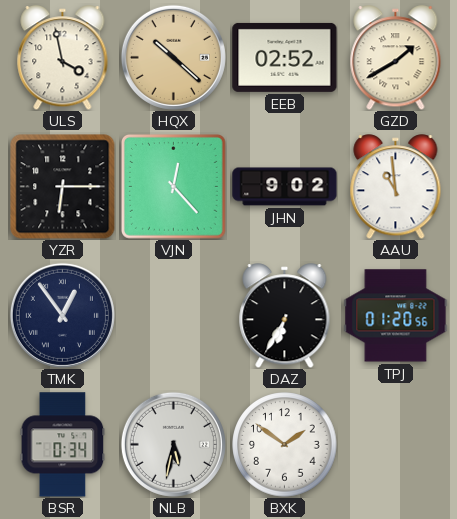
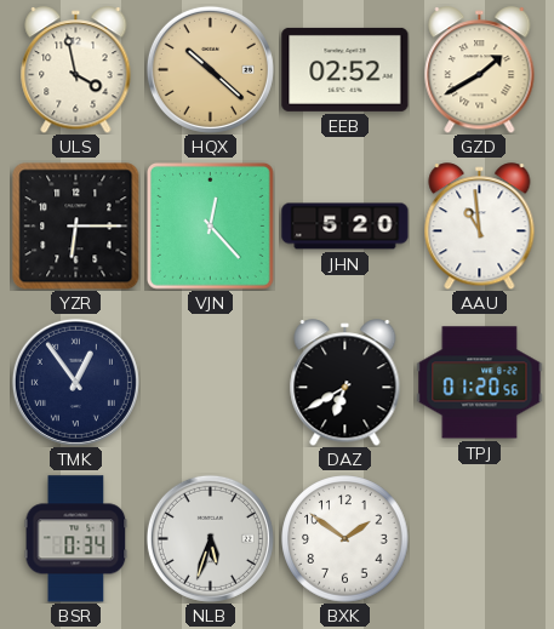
JHN: 9:02 -> 5:20 (345, 227)
DAZ: 6:35 -> 6:40 (345, 383)
NLB: 5:32 -> 5:33 (210, 538)
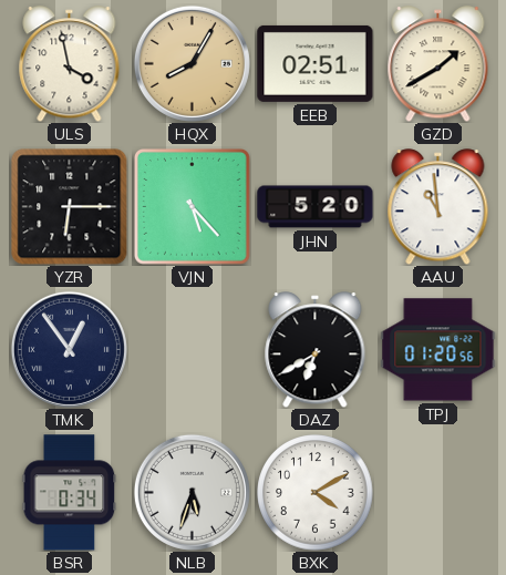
HQX: 10:22 -> 8:05 (192, 63)
EEB: 02:52 -> 02:51 (316, 63)
VJN: 12:23 -> 5:23 (192, 206)
BXK: 1:51 -> 4:10 (316, 493)
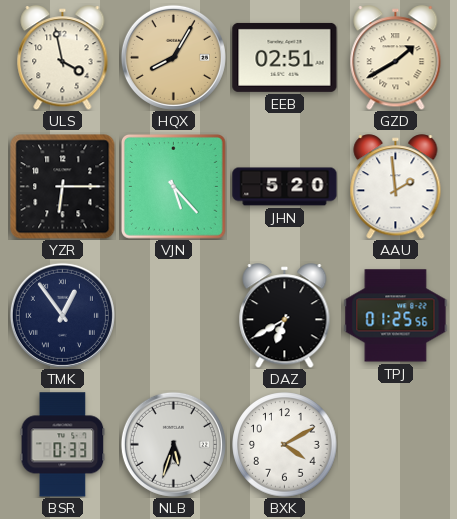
AAU: 10:59 -> 1:59 (396, 187)
TPJ: 01:20 -> 01:25 (396, 316)
BSR: 0:34 -> 0:33 (63, 445)
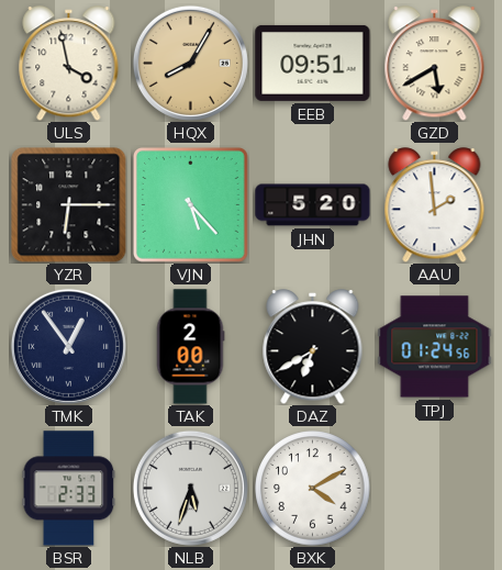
EEB: 02:51 -> 09:51 (313, 63)
GZD: 1:40 -> 5:40 (435, 64)
TAK: none -> 2:00 (190, 347)
TPJ: 01:25 -> 01:24 (435, 347)
BSR: 0:33 -> 2:33 (69, 489)
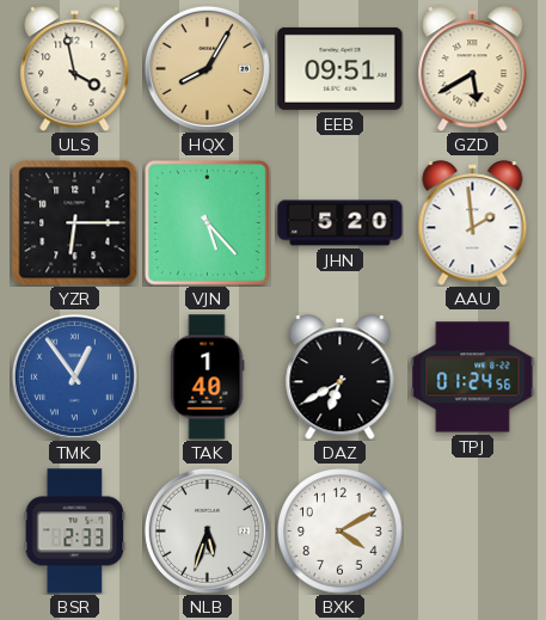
TMK dial: navy -> blue (74, 376)
TAK: 2:00 -> 1:40 (207, 377)
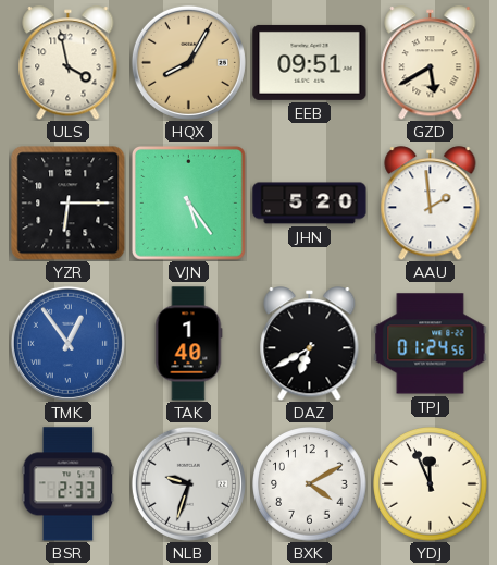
VJN: 5:23 -> 5:24 (188, 202)
NLB: 5:33 -> 9:33 (188, 483)
YDJ: none -> 11:56 (431, 484)
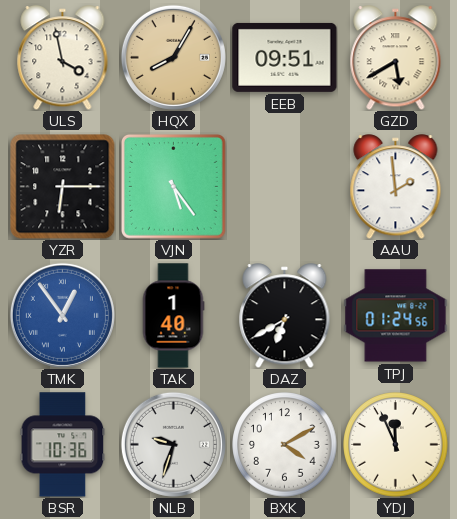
JHN: 5:20 -> none (310, 204)
BSR: 2:33 -> 10:36 (63, 445)
